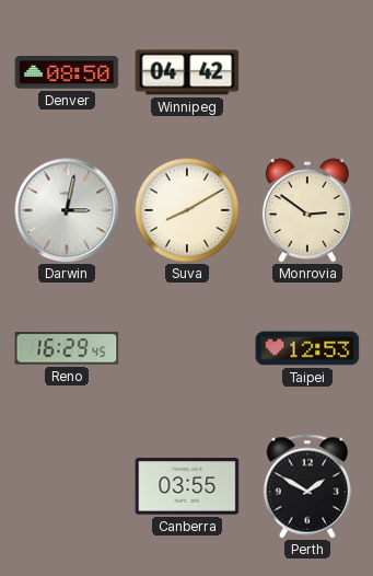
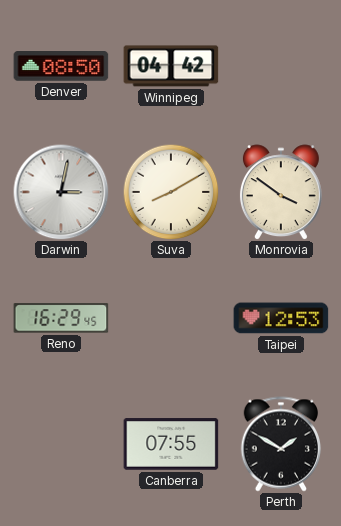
Monrovia: 2:51 -> 3:51 (281, 192)
Canberra: 03:55 -> 07:55 (171, 444)
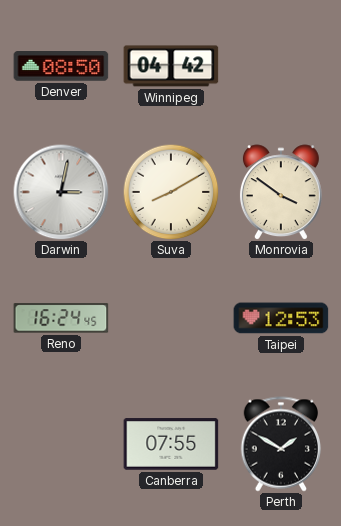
Reno: 16:29 -> 16:24 (61, 318)
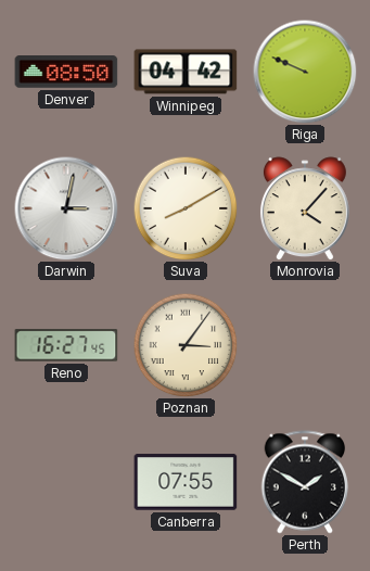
Riga: none -> 9:49 (305, 72)
Monrovia: 3:51 -> 4:07 (305, 208)
Reno: 16:24 -> 16:27 (66, 345)
Poznan: none -> 3:06 (186, 345)
Taipei: 12:53 -> none (281, 318)
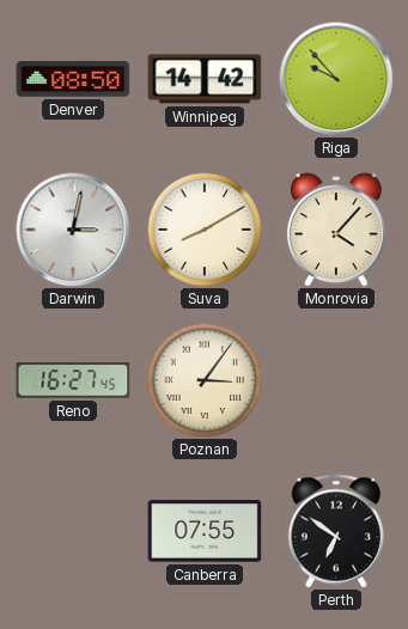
Winnipeg: 04:42 -> 14:42 (205, 79)
Riga: 9:49 -> 9:53 (336, 79)
Perth: 1:50 -> 6:51 (336, 531)
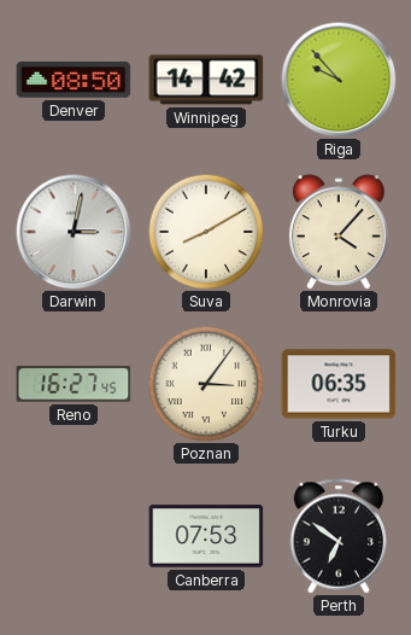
Turku: none -> 06:35 (339, 384)
Canberra: 07:55 -> 07:53 (206, 536)
